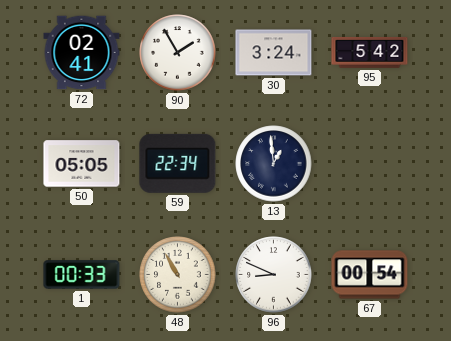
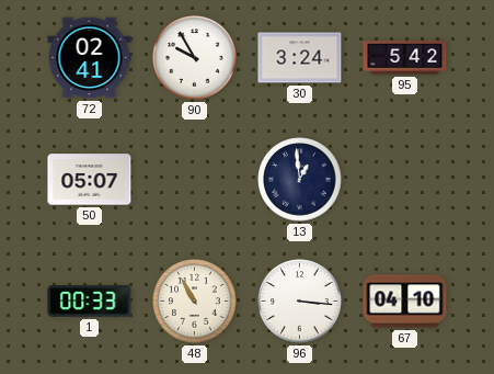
90: 1:55 -> 9:55 (195, 58)
50: 05:05 -> 05:07 (90, 180)
59: 22:34 -> none (178, 163)
96: 8:49 -> 3:16 (300, 302)
67: 00:54 -> 04:10 (405, 302)
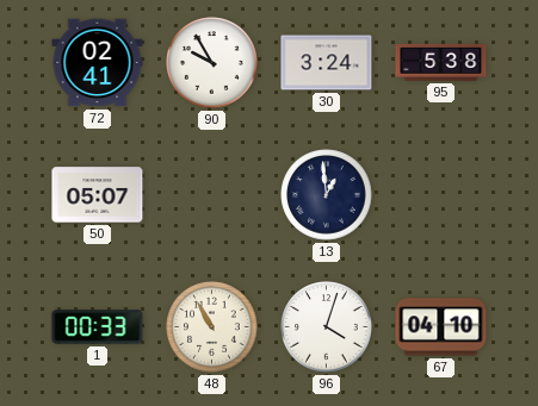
95: 5:42 -> 5:38 (441, 62)
96: 3:16 -> 4:03 (327, 327)
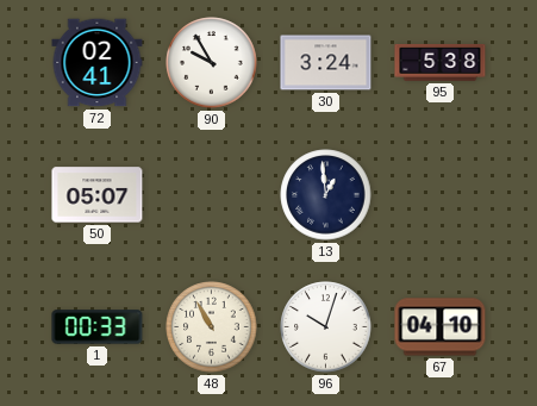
96: 4:03 -> 10:03 (326, 327)
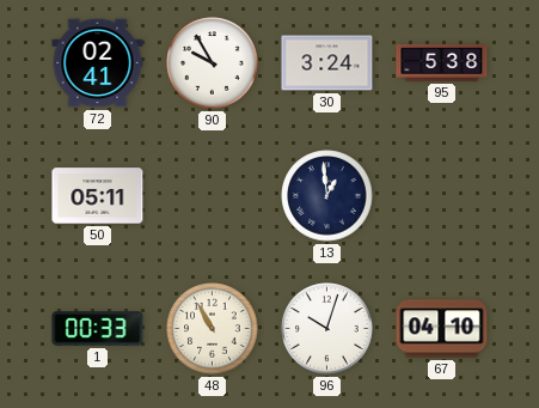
50: 05:07 -> 05:11 (98, 196)
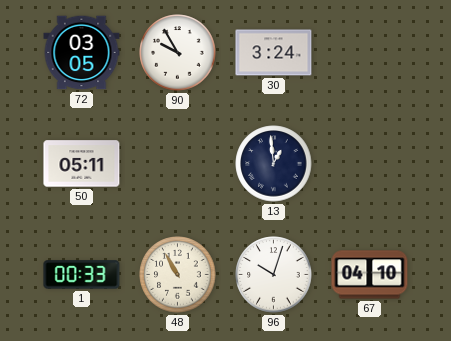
72: 02:41 -> 03:05 (82, 53)
95: 5:38 -> none (442, 62)
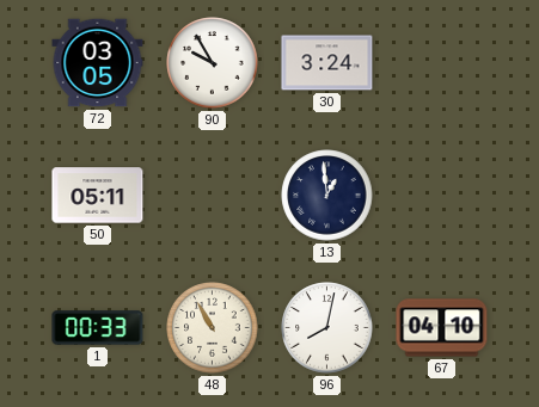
96: 10:03 -> 8:02 (327, 328)
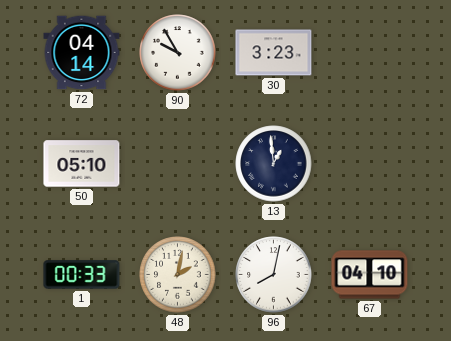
72: 03:05 -> 04:14 (82, 53)
30: 3:24 -> 3:23 (274, 53)
50: 05:11 -> 05:10 (82, 164)
48: 10:55 -> 2:02 (178, 275)
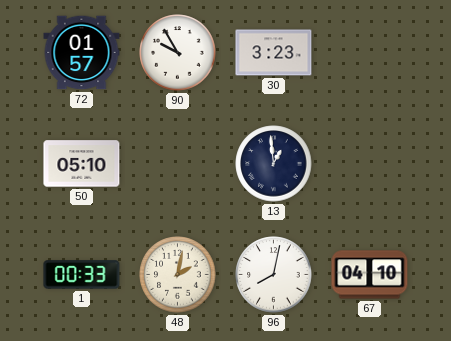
72: 04:14 -> 01:57 (82, 53)
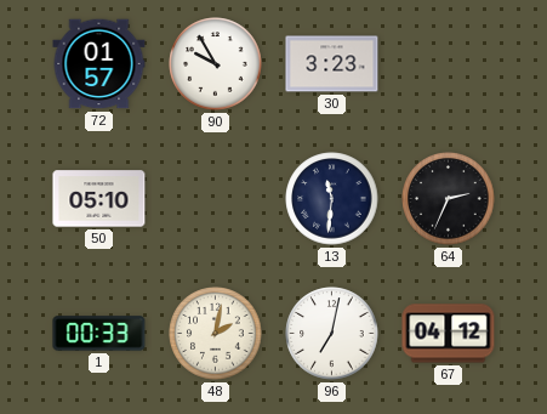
13: 12:59 -> 11:31 (332, 199)
64: none -> 2:34 (449, 199)
96: 8:02 -> 7:02 (332, 334)
67: 04:10 -> 04:12 (449, 334)
